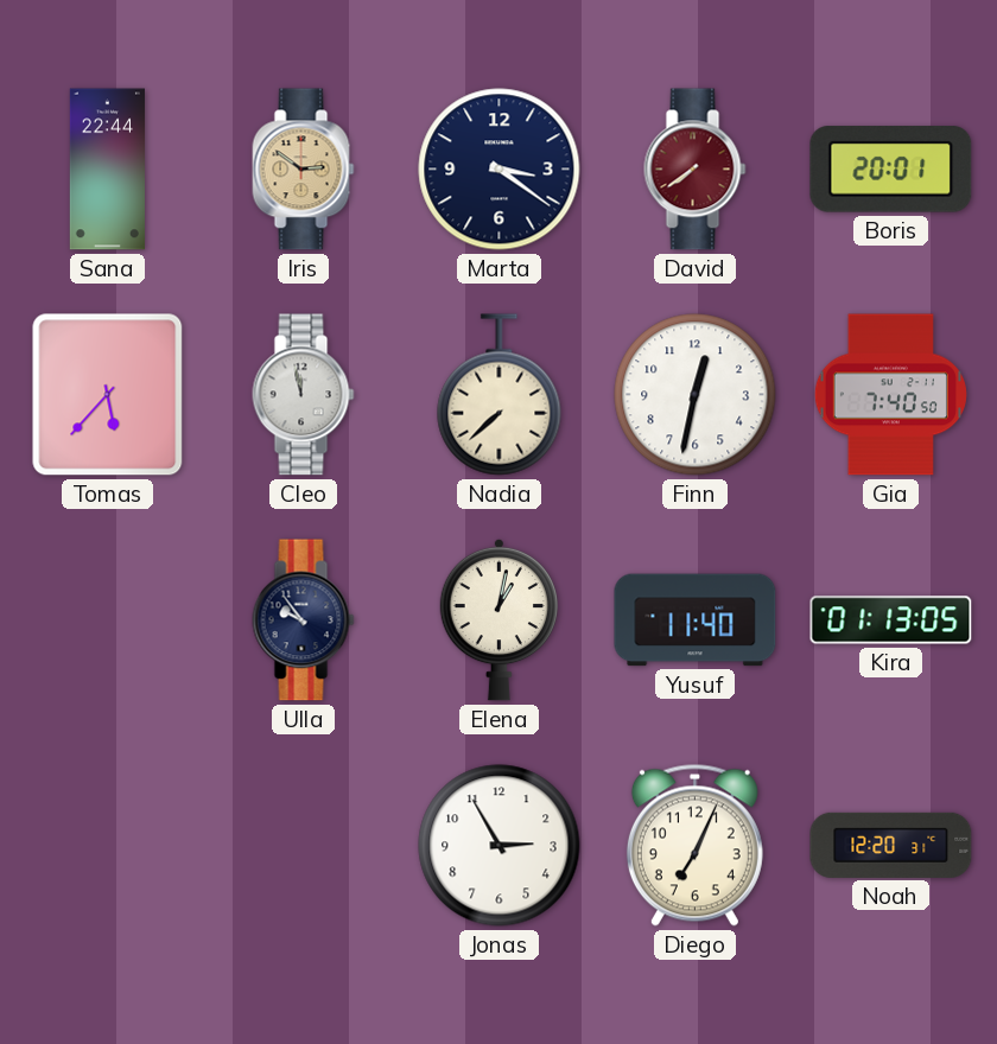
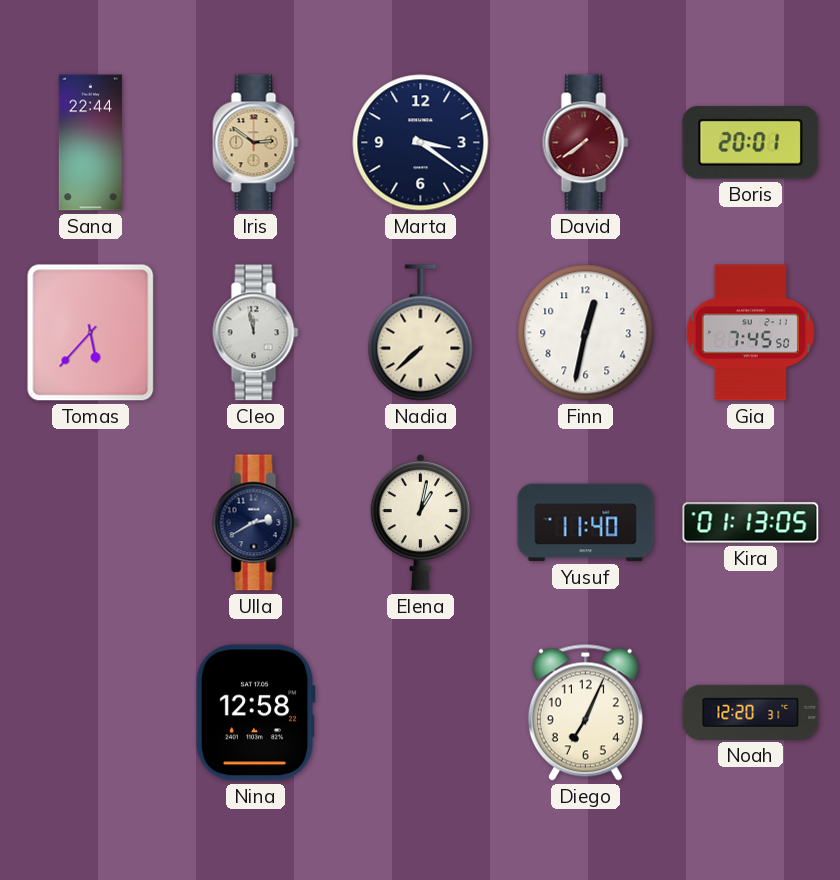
Gia: 7:40 -> 7:45 (750, 333)
Ulla: 9:54 -> 2:40 (256, 523)
Nina: none -> 12:58 (255, 713)
Jonas: 2:55 -> none (500, 846)
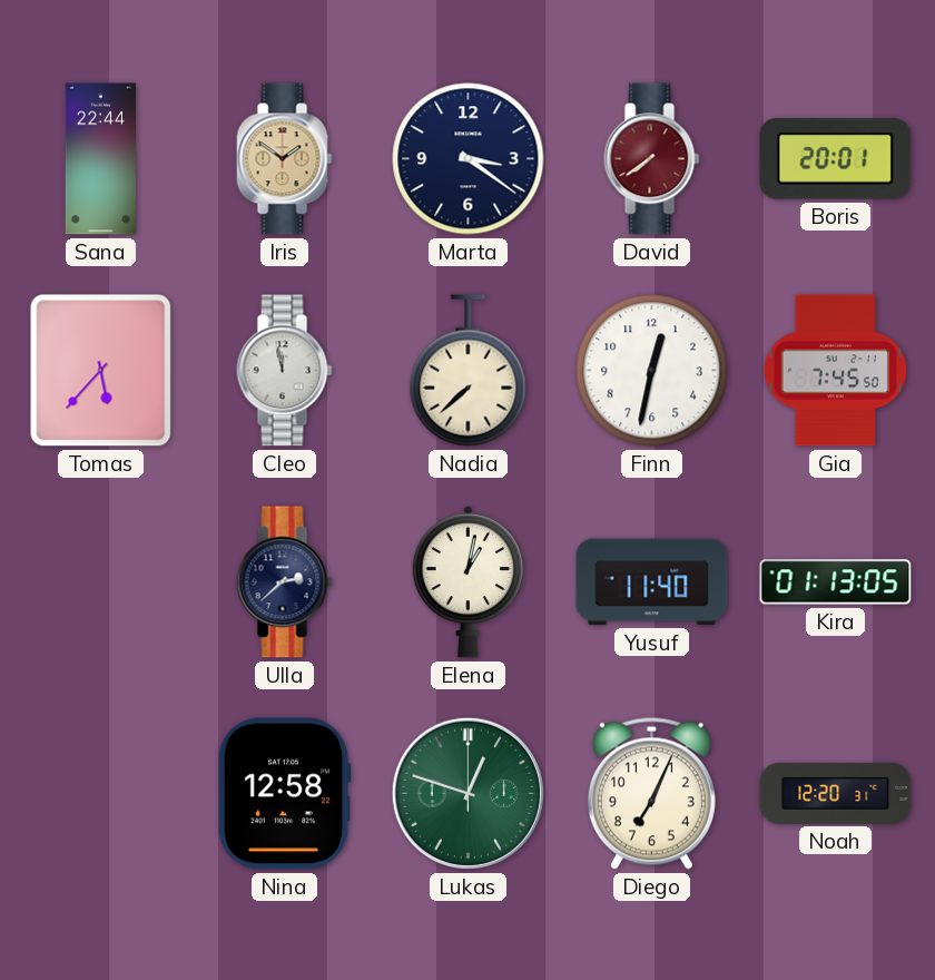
Iris: 2:51 -> 1:51 (285, 159)
Ulla: 2:40 -> 2:38 (285, 582)
Lukas: none -> 12:48 (467, 793)
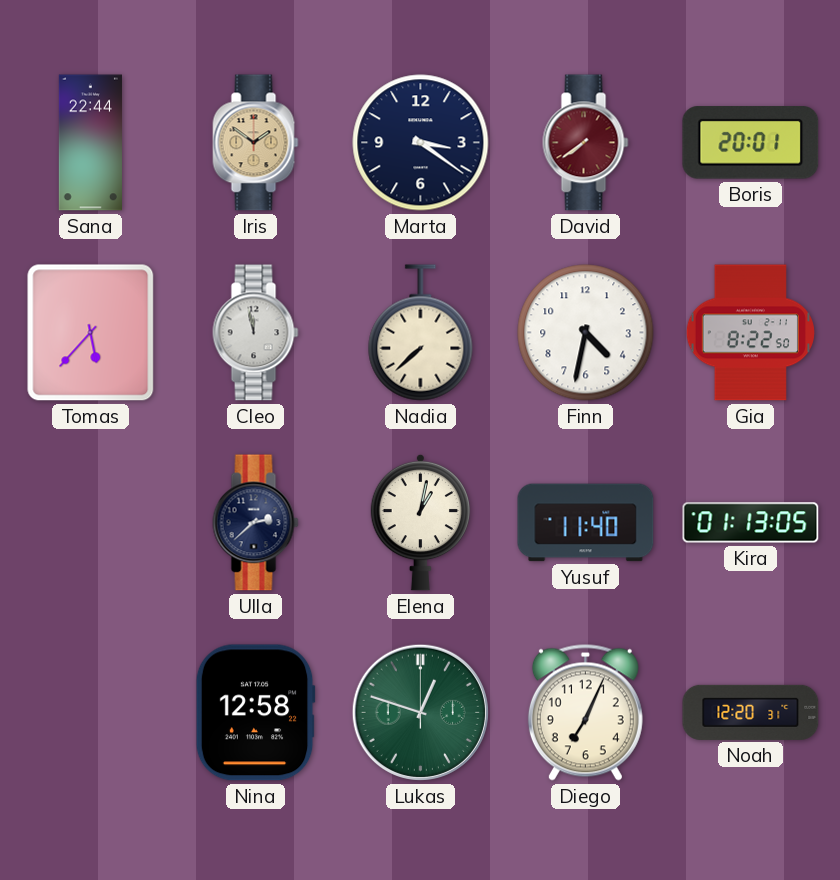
Finn: 12:32 -> 4:32 (586, 333)
Gia: 7:45 -> 8:22 (750, 333)
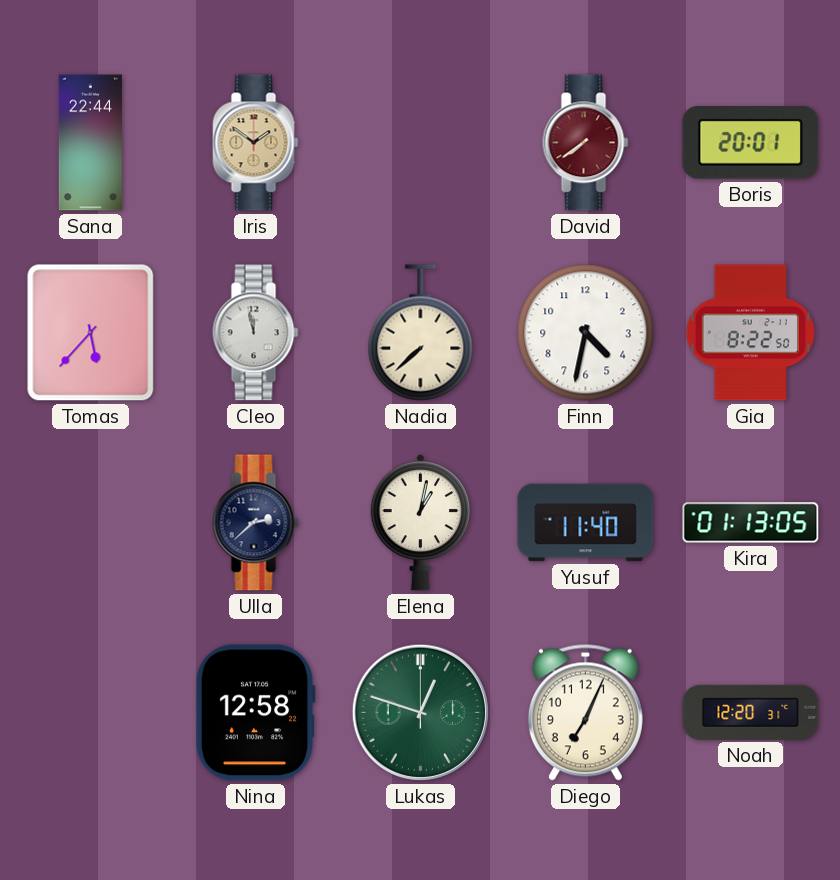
Marta: 3:21 -> none (421, 143)
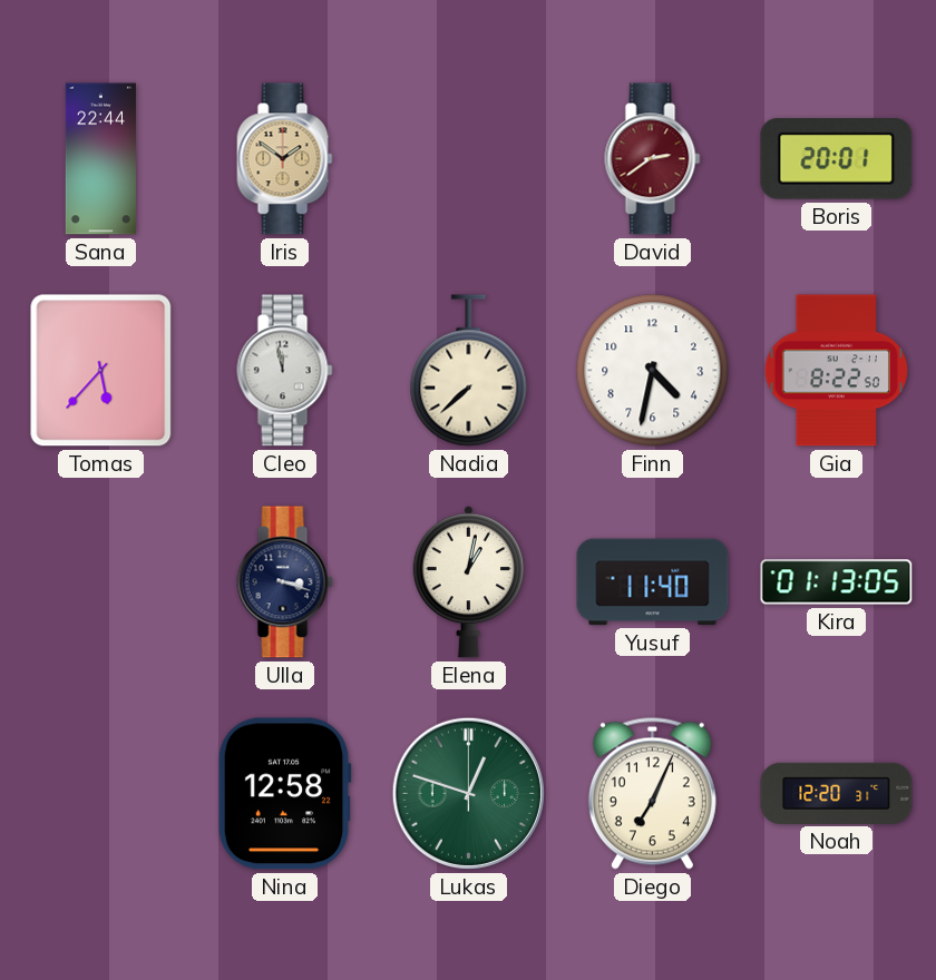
David: 7:39 -> 2:39 (653, 159)
Ulla: 2:38 -> 3:18 (285, 582)
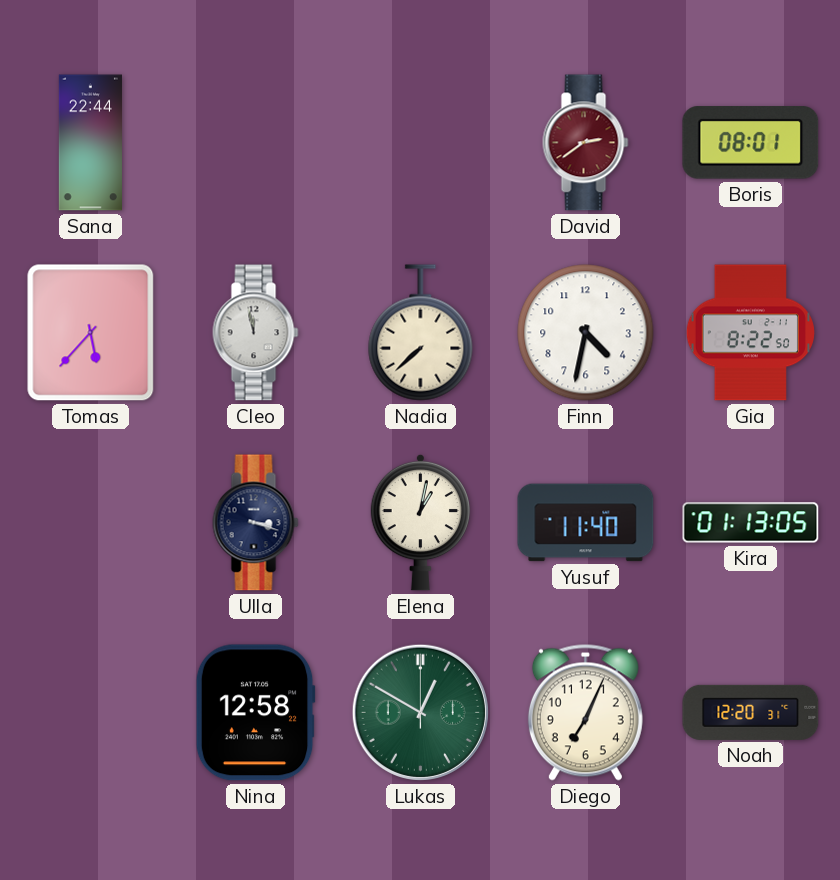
Iris: 1:51 -> none (285, 159)
Boris: 20:01 -> 08:01 (751, 143)
Lukas: 12:48 -> 12:50 (420, 712)
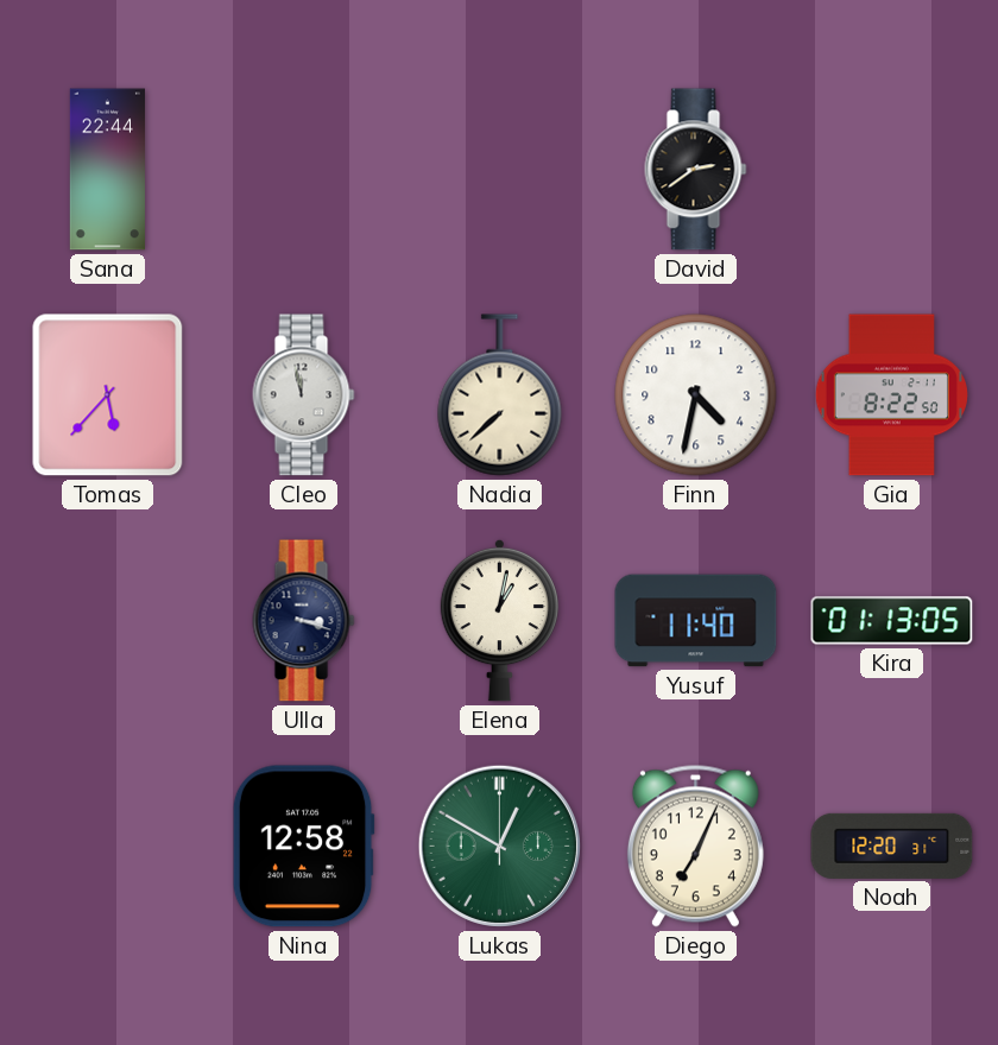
David dial: burgundy -> black (696, 170)
Boris: 08:01 -> none (751, 143)
